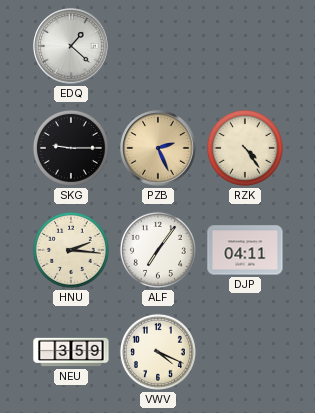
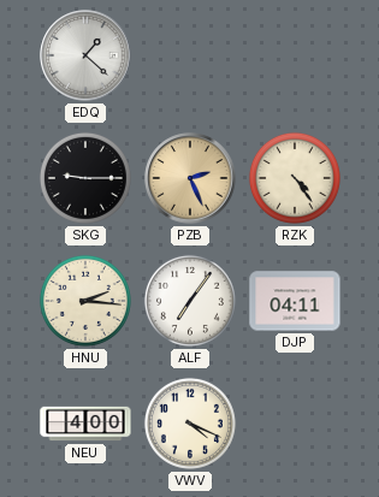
NEU: 3:59 -> 4:00 (85, 424)
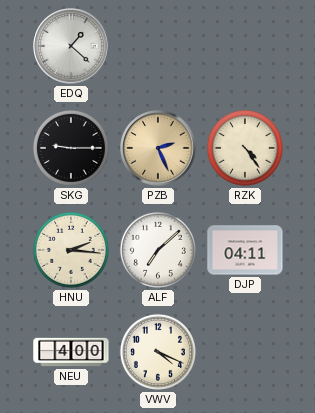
ALF: 7:06 -> 7:08 (158, 250)
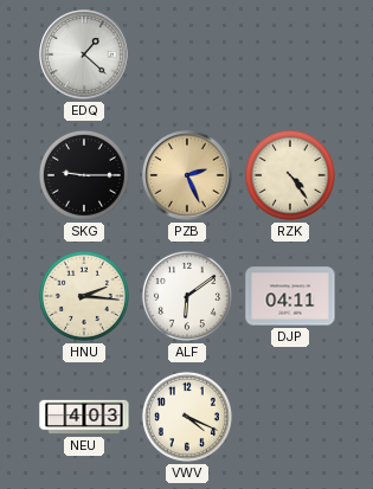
ALF: 7:08 -> 6:09 (187, 296)
NEU: 4:00 -> 4:03 (84, 417)
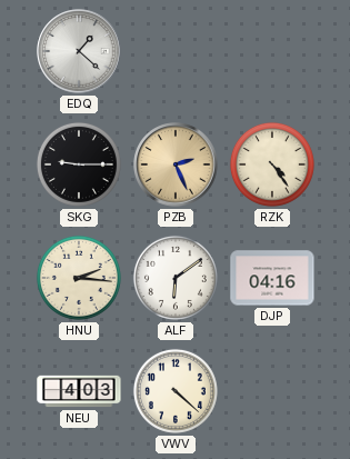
DJP: 04:11 -> 04:16 (272, 278)
VWV: 4:19 -> 4:22 (176, 391)
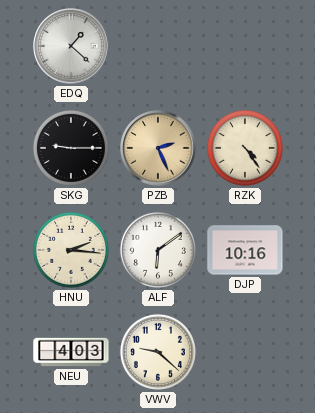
DJP: 04:16 -> 10:16 (245, 250)
VWV: 4:22 -> 9:22 (158, 352)
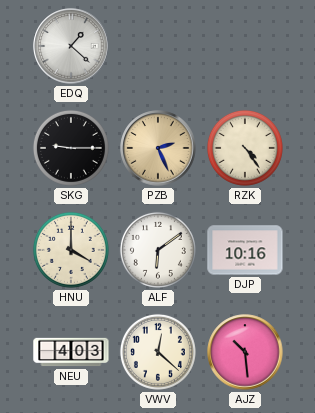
HNU: 2:16 -> 4:00 (71, 250)
VWV: 9:22 -> 12:22 (158, 352)
AJZ: none -> 10:29 (245, 352)
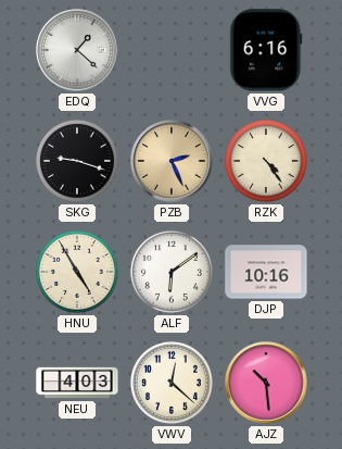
VVG: none -> 6:16 (266, 50)
SKG: 9:15 -> 9:18 (77, 161)
HNU: 4:00 -> 4:55 (77, 272)
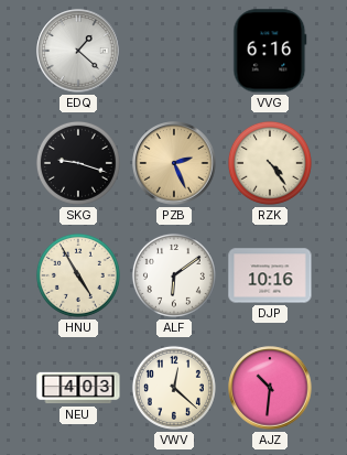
AJZ: 10:29 -> 10:31 (270, 388)
